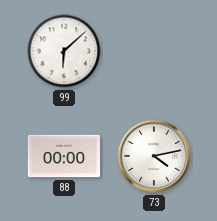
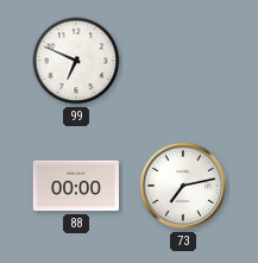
99: 6:08 -> 6:49 (76, 61)
73: 4:13 -> 7:13 (183, 186)
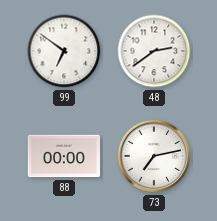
99: 6:49 -> 6:51 (64, 51)
48: none -> 2:39 (154, 51)
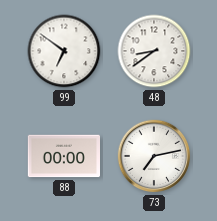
48: 2:39 -> 8:39 (154, 51)
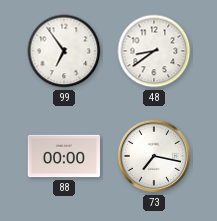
99: 6:51 -> 6:54 (64, 51)
73: 7:13 -> 7:17 (154, 156)
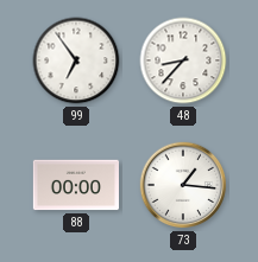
48: 8:39 -> 8:37 (183, 60)
73: 7:17 -> 1:16 (183, 185)
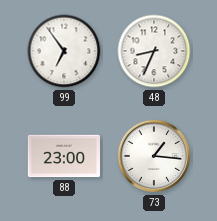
48: 8:37 -> 8:34 (154, 51)
88: 00:00 -> 23:00 (63, 156)
